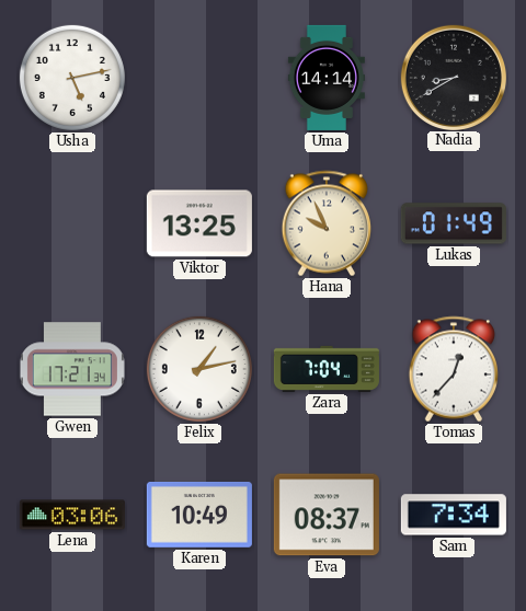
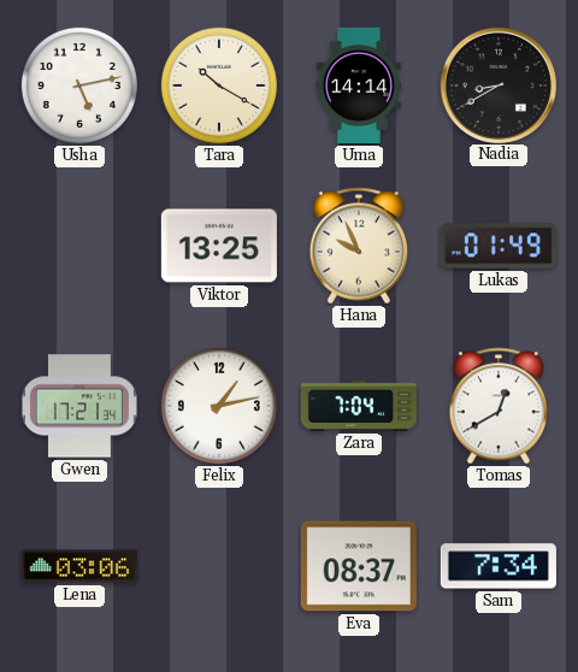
Tara: none -> 10:20 (219, 86)
Tomas: 12:37 -> 12:40 (497, 406)
Karen: 10:49 -> none (199, 515)
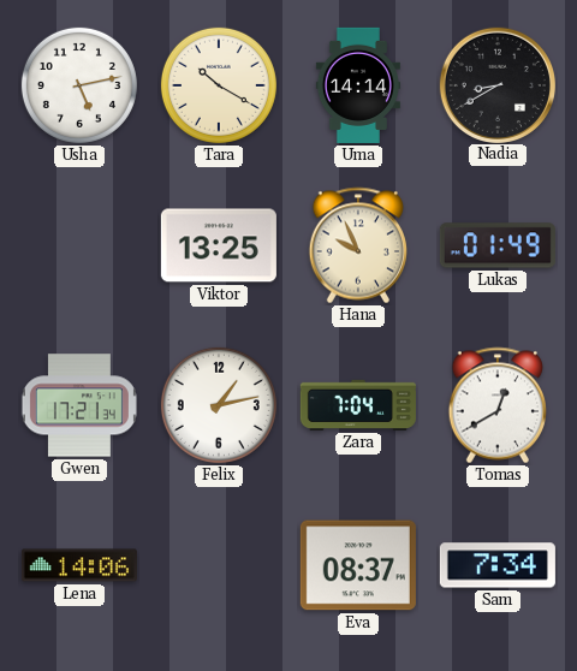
Lena: 03:06 -> 14:06 (79, 565)
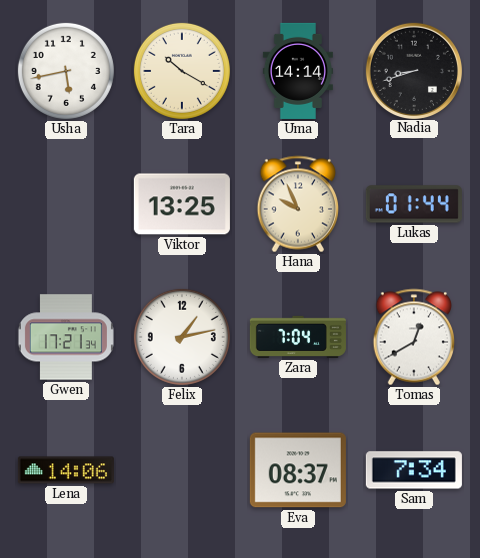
Usha: 5:13 -> 5:43 (66, 71)
Nadia: 8:40 -> 8:42 (413, 70)
Lukas: 01:49 -> 01:44 (414, 204)
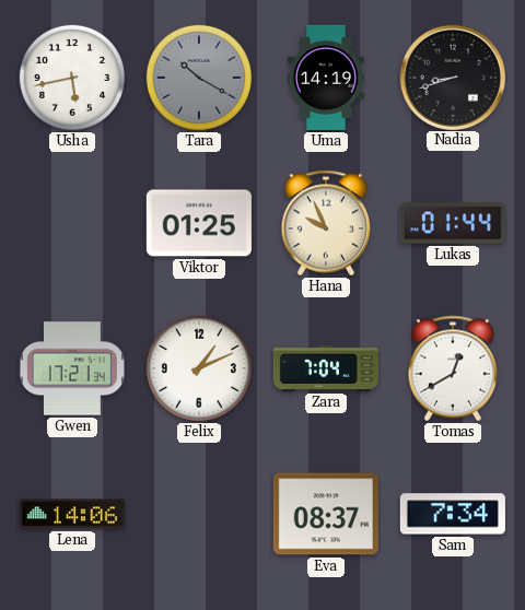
Tara dial: cream -> grey (199, 78)
Uma: 14:14 -> 14:19 (326, 78)
Viktor: 13:25 -> 01:25 (199, 223)
Felix: 1:13 -> 1:11 (199, 368)
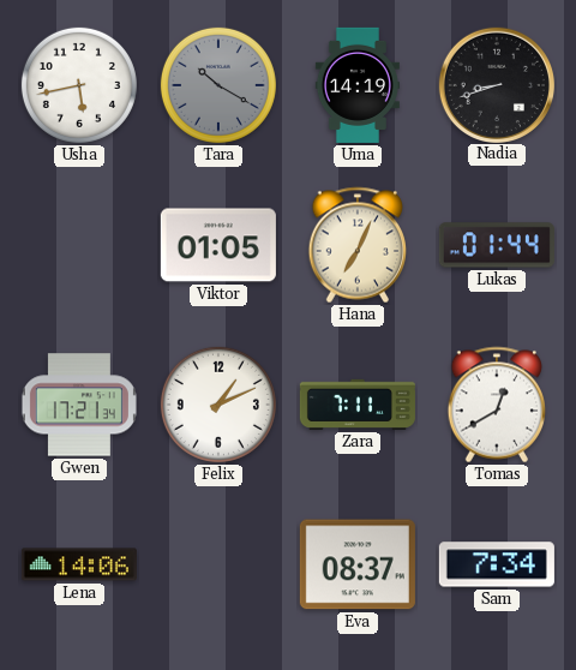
Viktor: 01:25 -> 01:05 (218, 245)
Hana: 9:56 -> 7:04 (356, 245)
Zara: 7:04 -> 7:11 (358, 405)
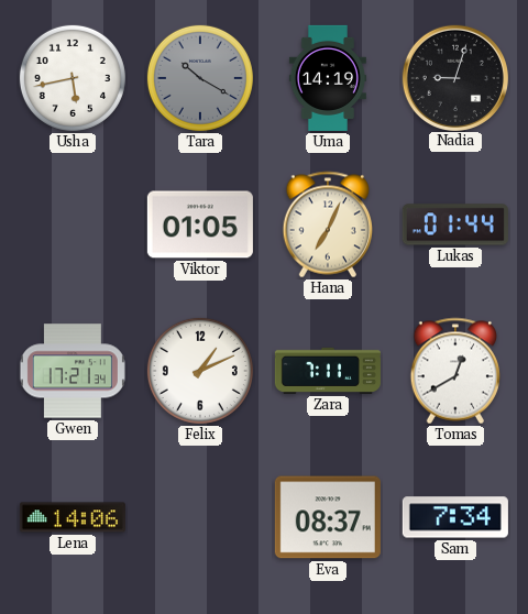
Nadia: 8:42 -> 9:03 (454, 77)
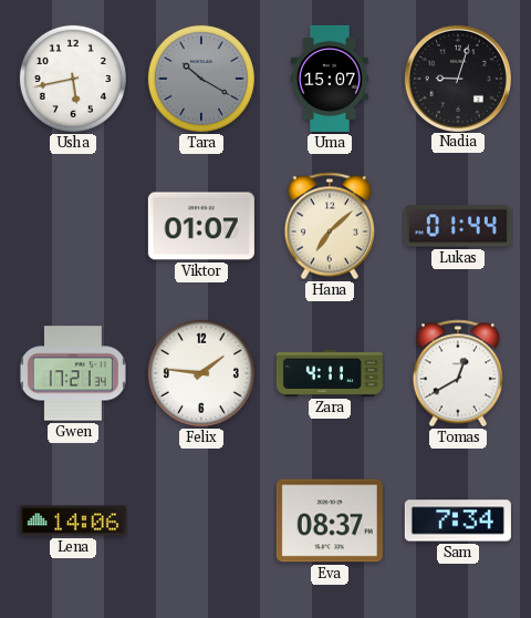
Uma: 14:19 -> 15:07 (330, 79)
Viktor: 01:05 -> 01:07 (201, 226)
Hana: 7:04 -> 7:08 (329, 226)
Felix: 1:11 -> 1:46 (201, 373)
Zara: 7:11 -> 4:11 (330, 373)
